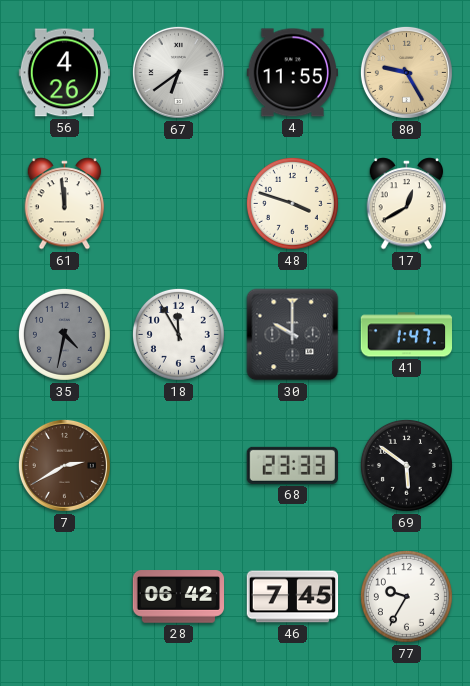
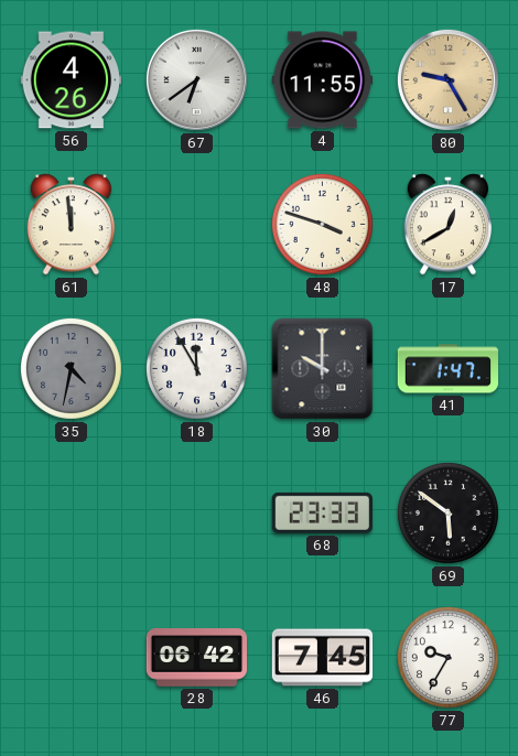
7: 2:40 -> none (64, 465)
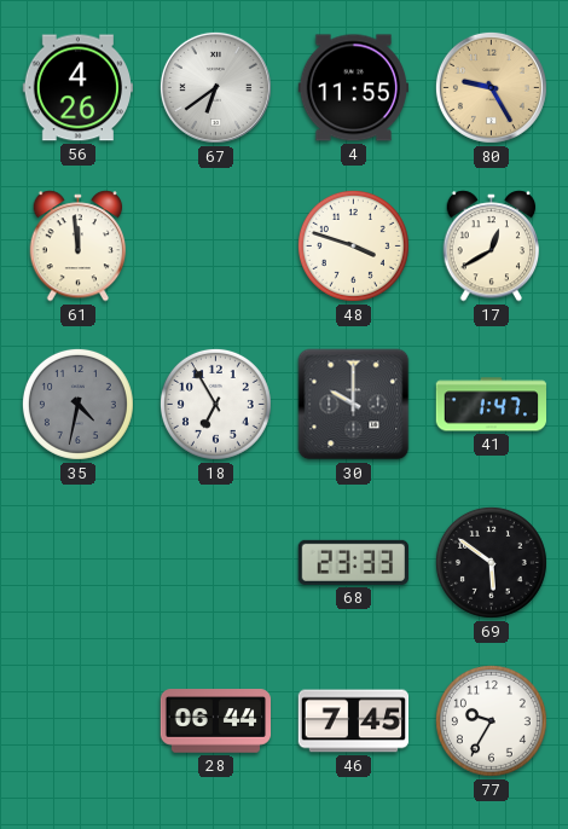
18: 11:55 -> 6:55 (215, 404)
28: 06:42 -> 06:44 (216, 721)
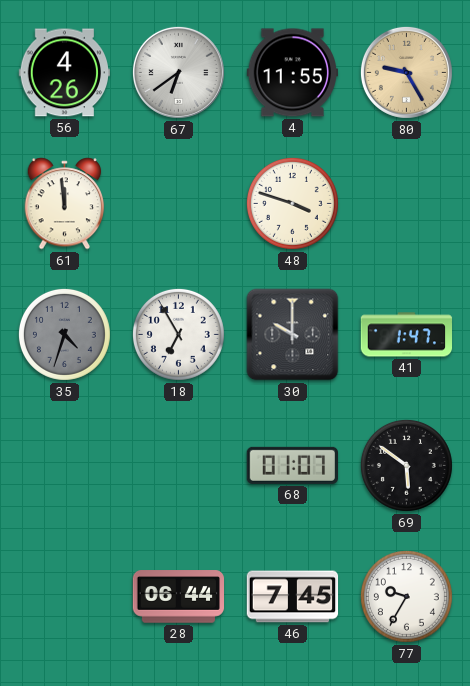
17: 12:40 -> none (492, 247)
35: 4:32 -> 4:33 (64, 334)
68: 23:33 -> 01:07 (292, 465)
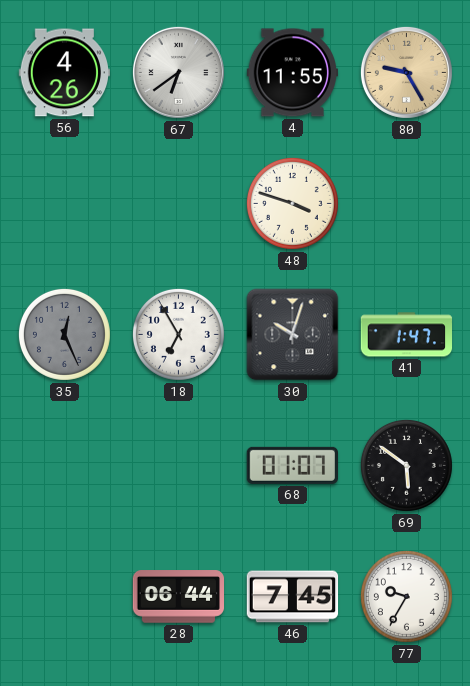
61: 11:59 -> none (65, 204)
35: 4:33 -> 12:26 (64, 334)
30: 10:00 -> 10:03 (293, 335)
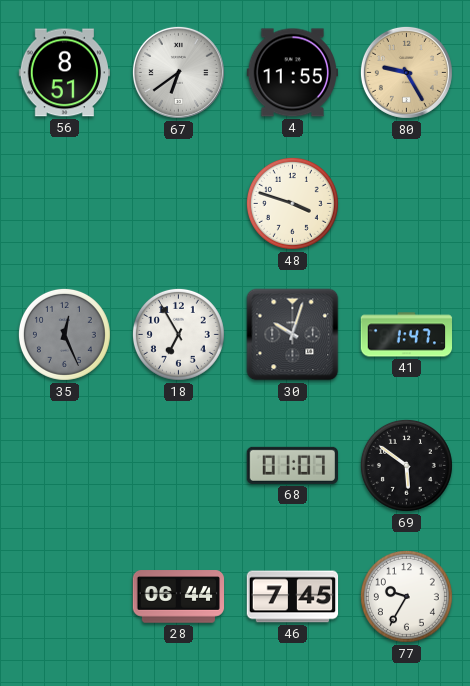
56: 4:26 -> 8:51 (64, 73)
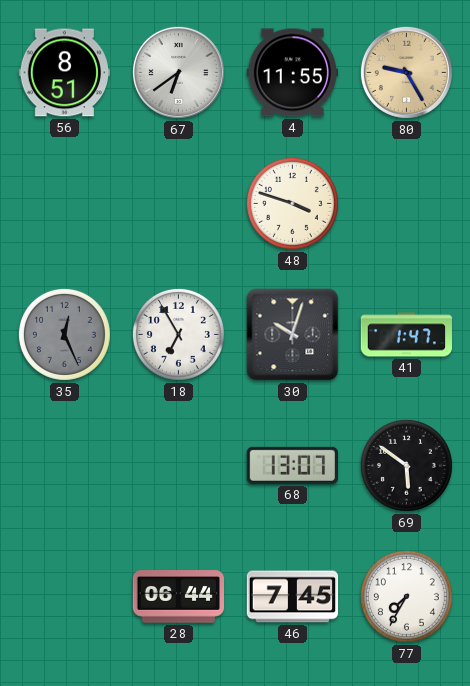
68: 01:07 -> 13:07 (292, 465)
77: 9:35 -> 7:35 (406, 596)
